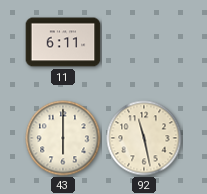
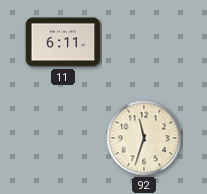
43: 6:00 -> none (63, 138)
92: 11:28 -> 11:33 (144, 138)
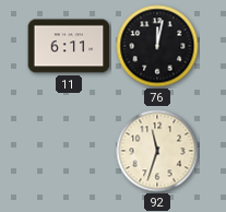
76: none -> 12:02 (157, 46)
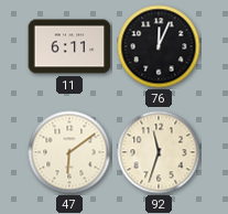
76: 12:02 -> 12:04 (159, 46)
47: none -> 6:09 (69, 152)
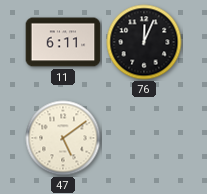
47: 6:09 -> 5:09 (63, 138)
92: 11:33 -> none (159, 152)
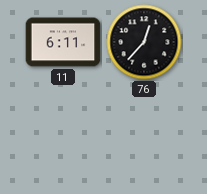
76: 12:04 -> 12:37 (144, 42)
47: 5:09 -> none (63, 138)
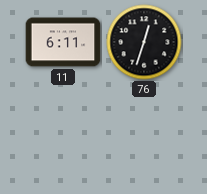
76: 12:37 -> 12:33 (144, 42)
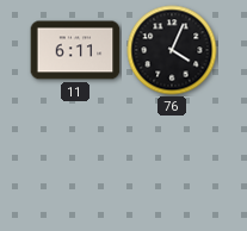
76: 12:33 -> 4:04 (172, 50)
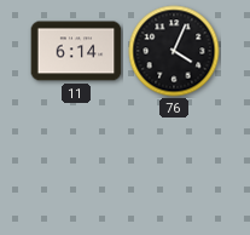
11: 6:11 -> 6:14 (76, 51)
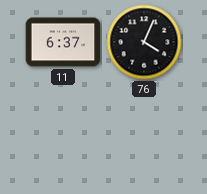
11: 6:14 -> 6:37 (63, 42)
